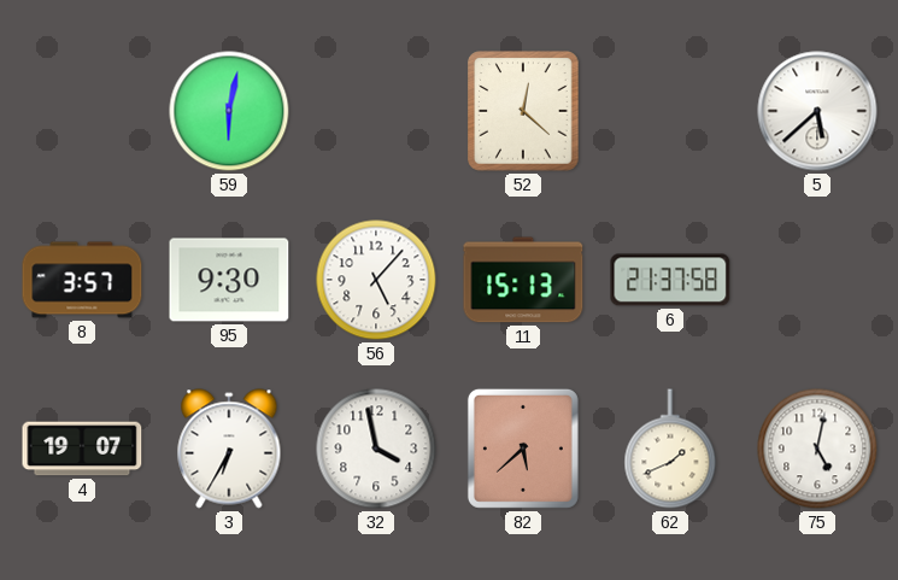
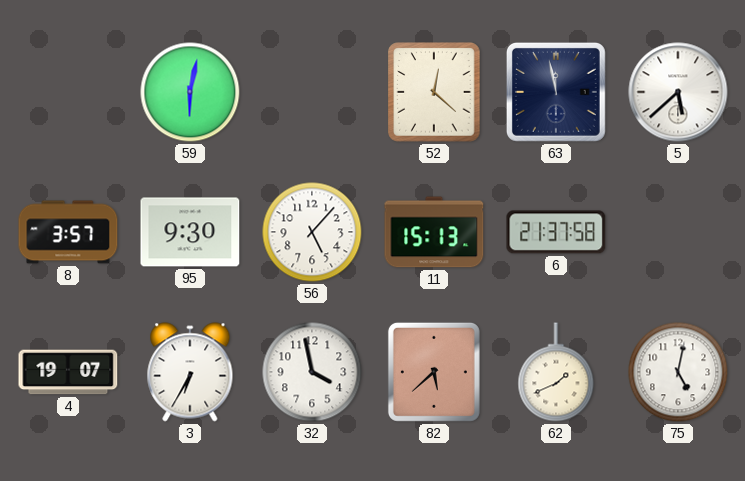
63: none -> 11:58 (556, 92)
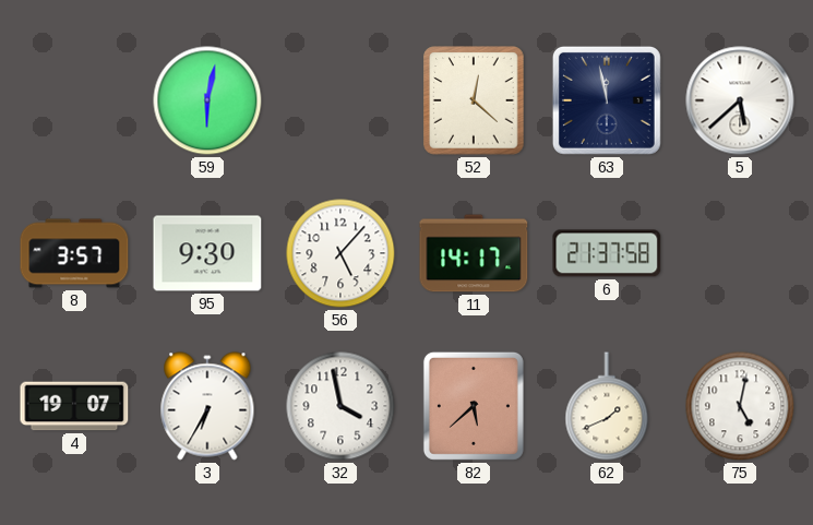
11: 15:13 -> 14:17 (474, 253)
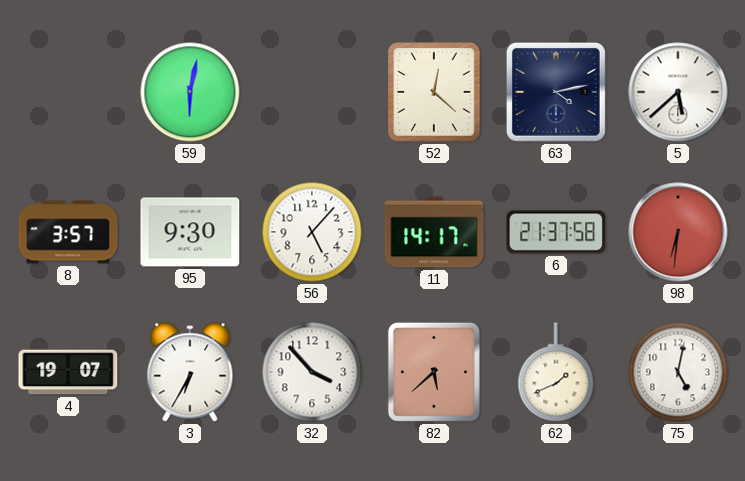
63: 11:58 -> 4:13 (556, 92)
98: none -> 6:31 (678, 232)
32: 3:58 -> 3:53 (312, 372)
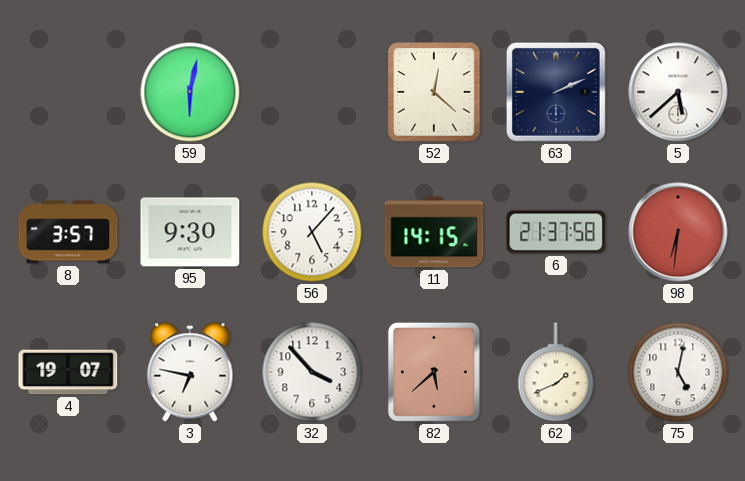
63: 4:13 -> 2:11 (556, 92)
11: 14:17 -> 14:15 (434, 232)
3: 6:35 -> 6:47 (190, 372)
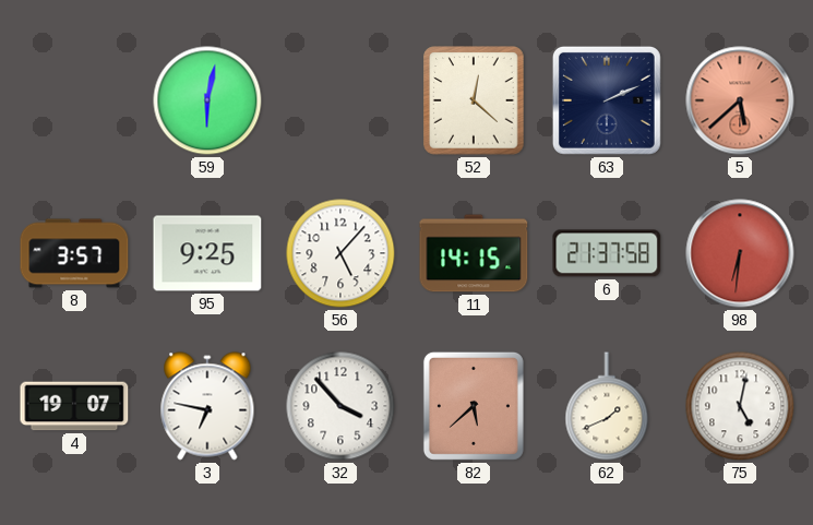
5 dial: white -> salmon (740, 100)
95: 9:30 -> 9:25 (207, 253)
